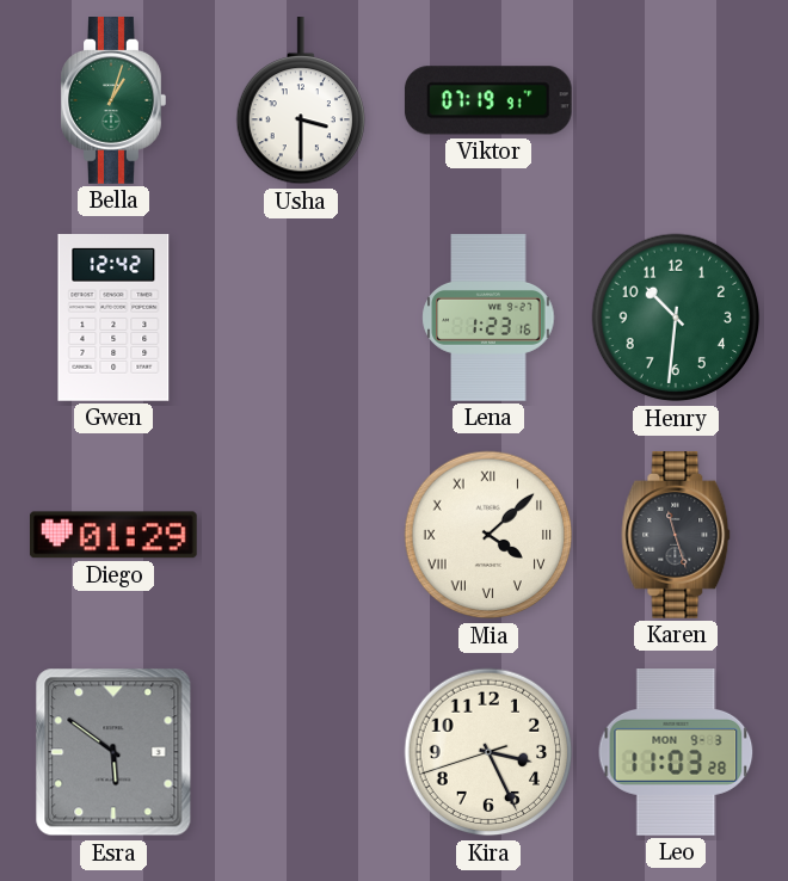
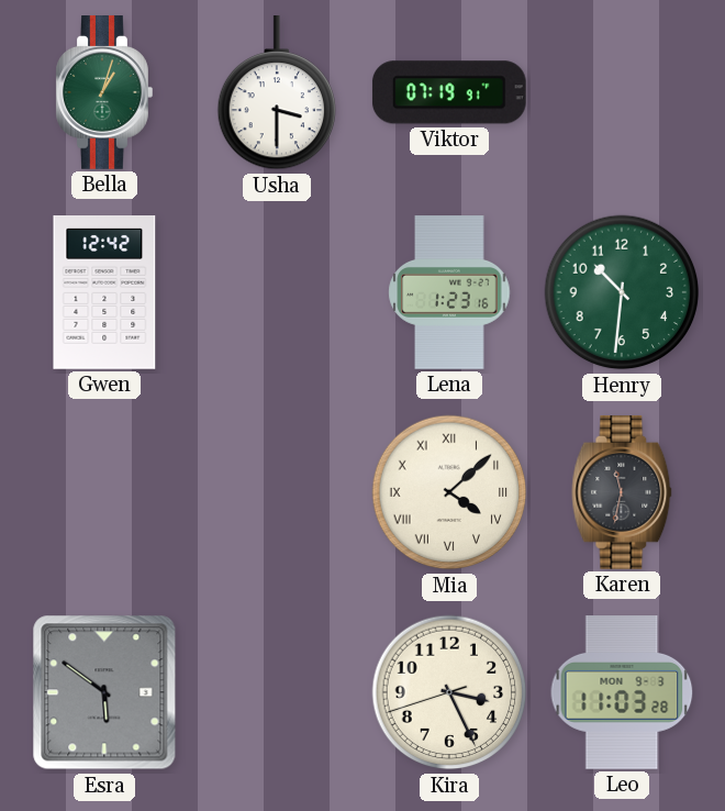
Diego: 01:29 -> none (113, 535)
Karen: 11:27 -> 11:32 (622, 493)
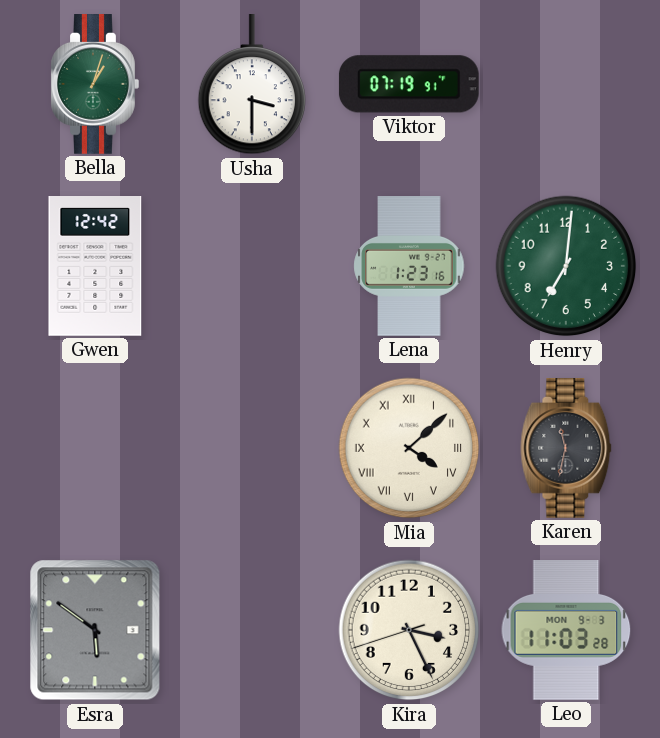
Henry: 10:31 -> 7:01 (566, 266)
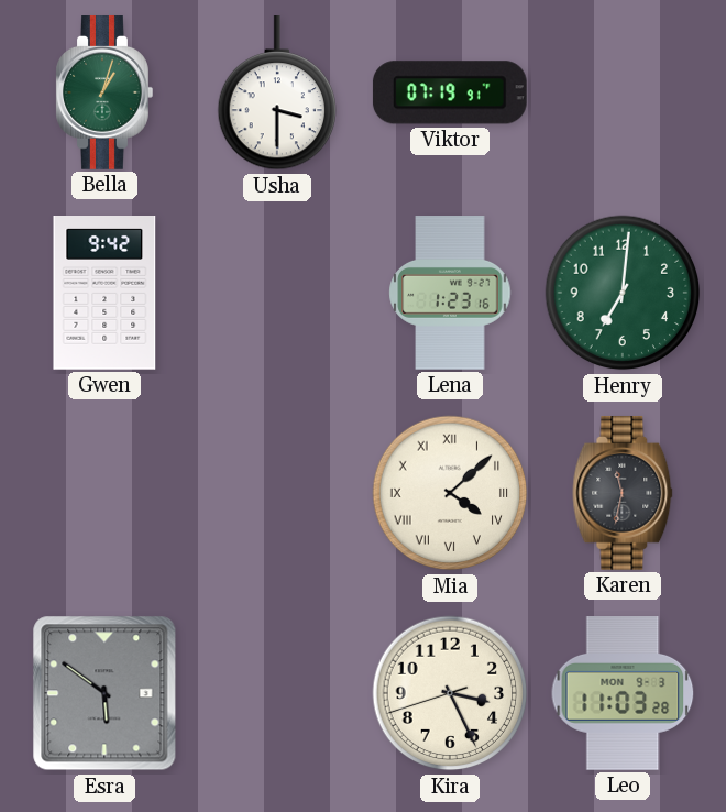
Gwen: 12:42 -> 9:42 (105, 294)
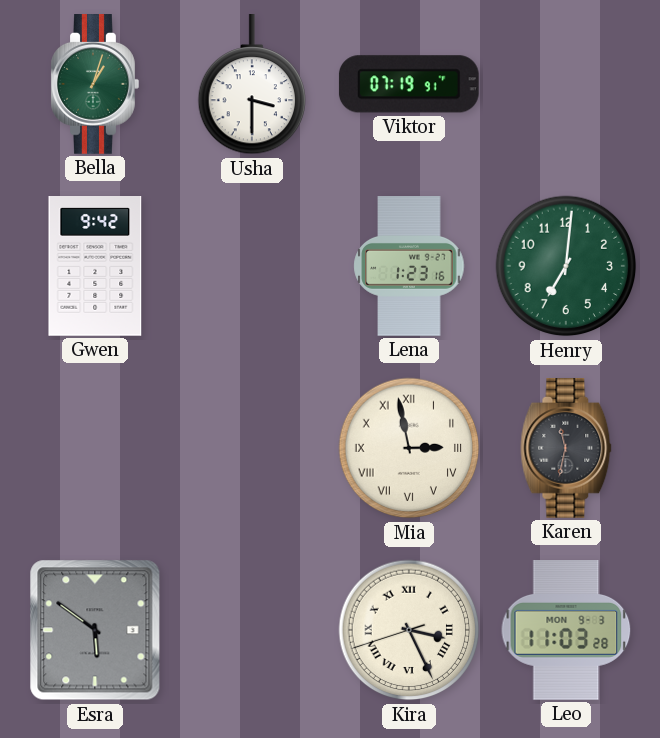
Mia: 4:08 -> 2:58 (409, 448)
Kira numerals: Arabic -> Roman (409, 630)
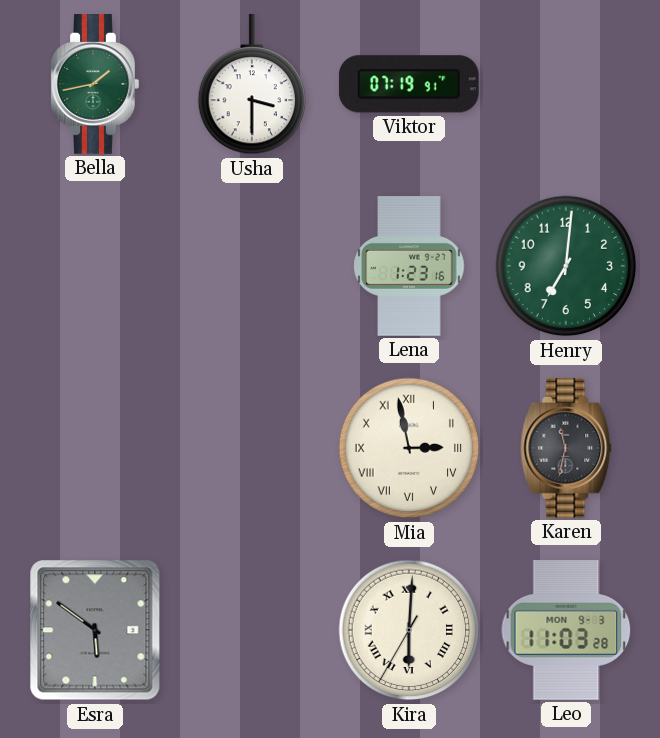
Bella: 1:03 -> 1:43 (95, 85)
Gwen: 9:42 -> none (95, 267)
Kira: 3:25 -> 6:00 (409, 630)
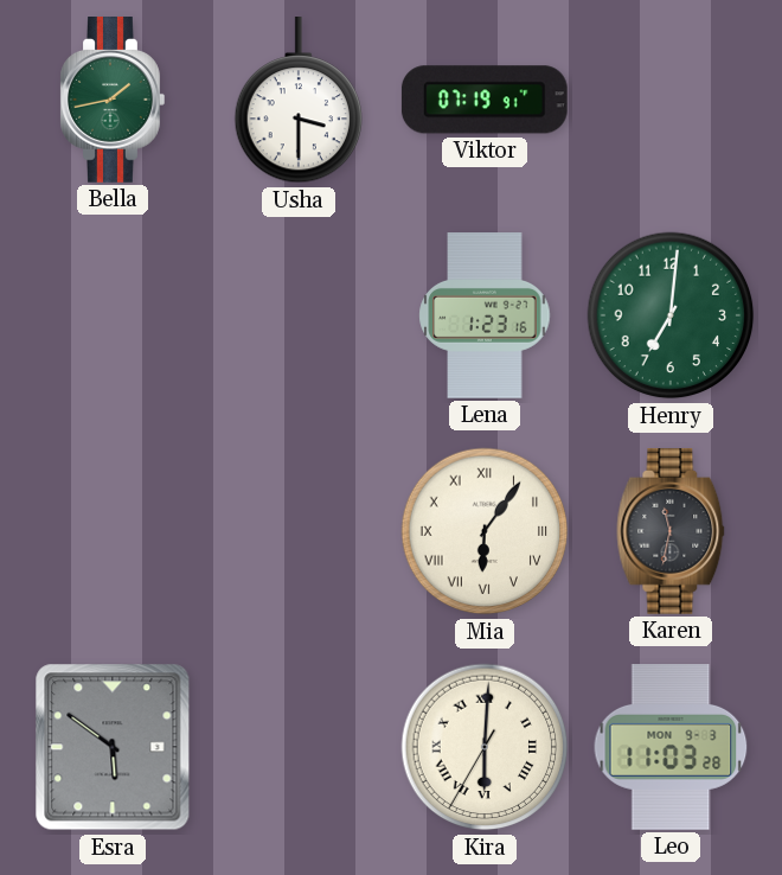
Mia: 2:58 -> 6:06 (485, 531)
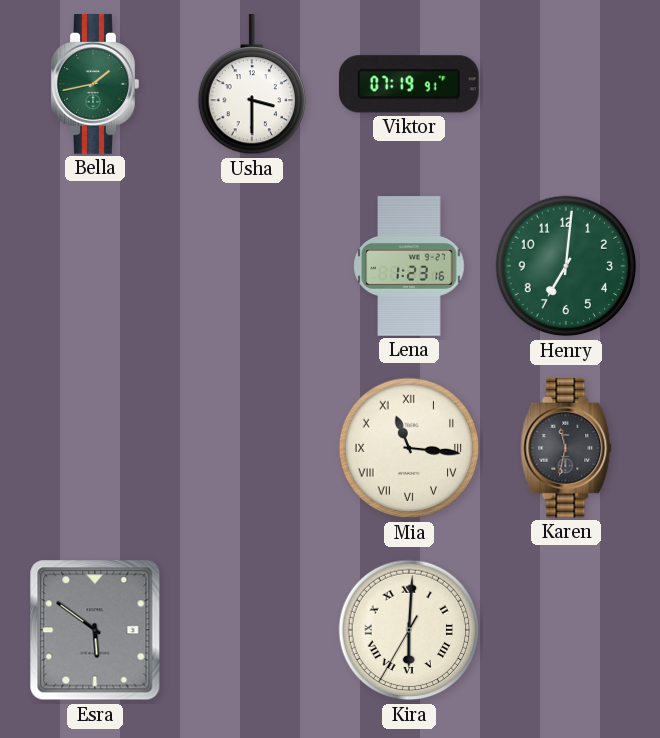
Mia: 6:06 -> 11:16 (409, 448)
Leo: 11:03 -> none (671, 748)
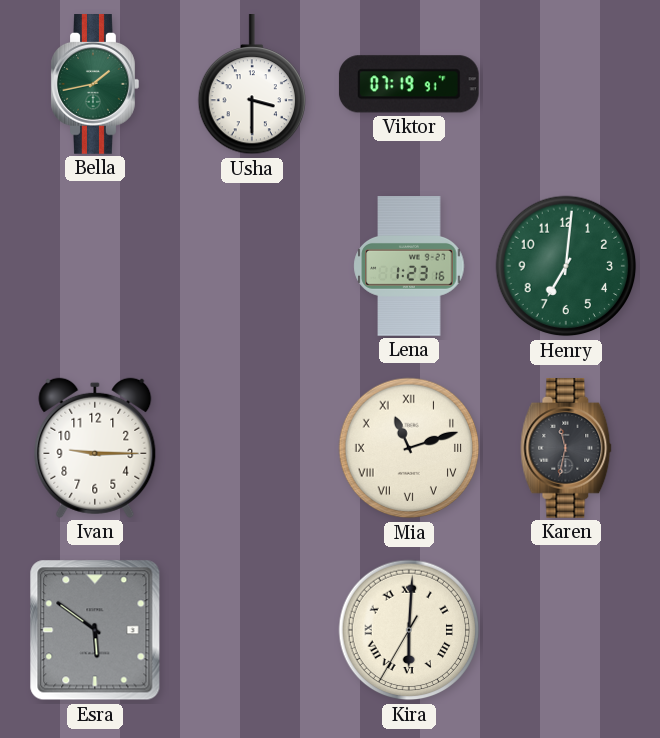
Ivan: none -> 9:15 (95, 448)
Mia: 11:16 -> 11:12 (409, 448)
